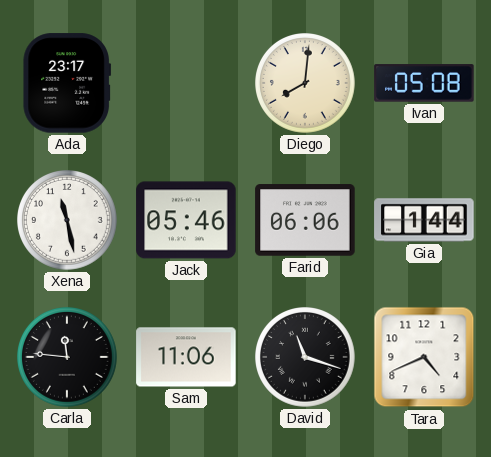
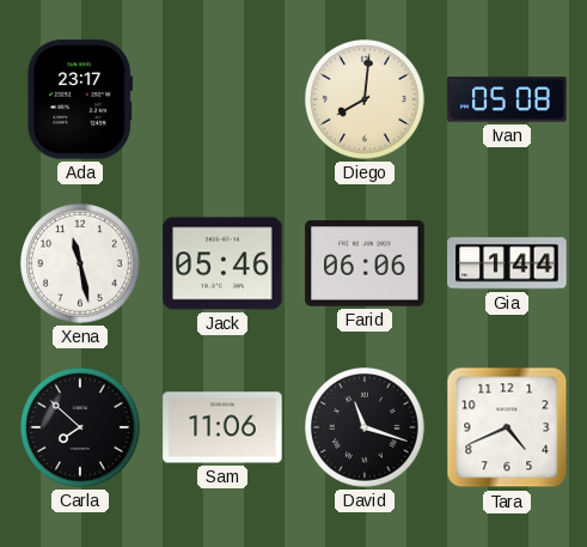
Carla: 11:46 -> 7:52 (81, 429)
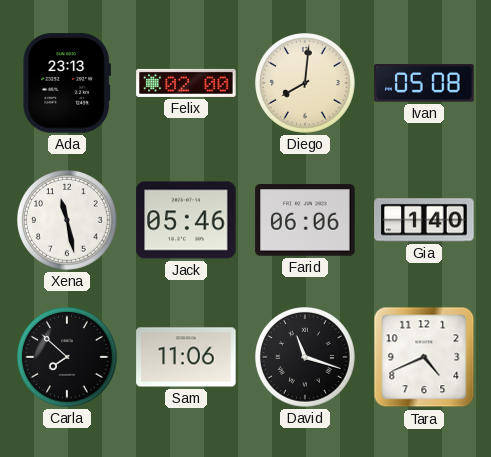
Ada: 23:17 -> 23:13 (67, 83)
Felix: none -> 02:00 (186, 83)
Gia: 1:44 -> 1:40 (424, 220)
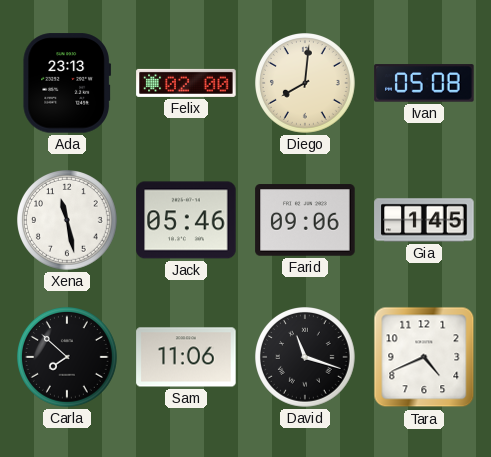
Farid: 06:06 -> 09:06 (305, 220)
Gia: 1:40 -> 1:45 (424, 220)
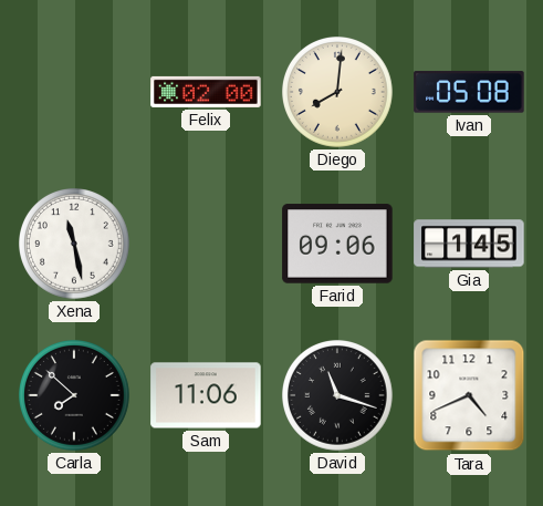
Ada: 23:13 -> none (67, 83)
Jack: 05:46 -> none (186, 220)
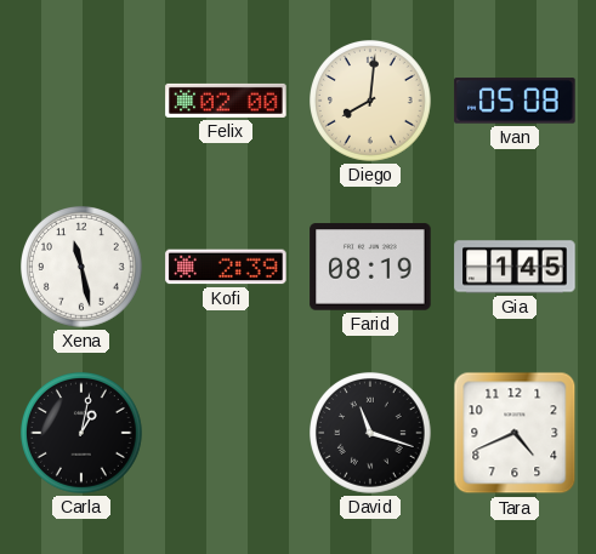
Kofi: none -> 2:39 (226, 267)
Farid: 09:06 -> 08:19 (370, 267)
Carla: 7:52 -> 1:02 (83, 434)
Sam: 11:06 -> none (206, 395)
